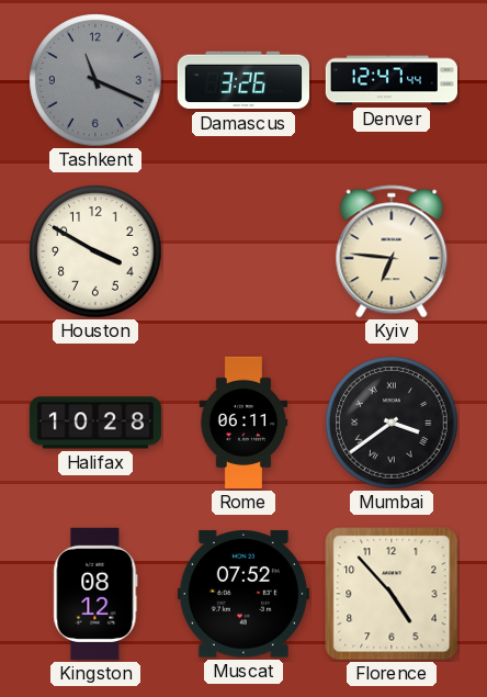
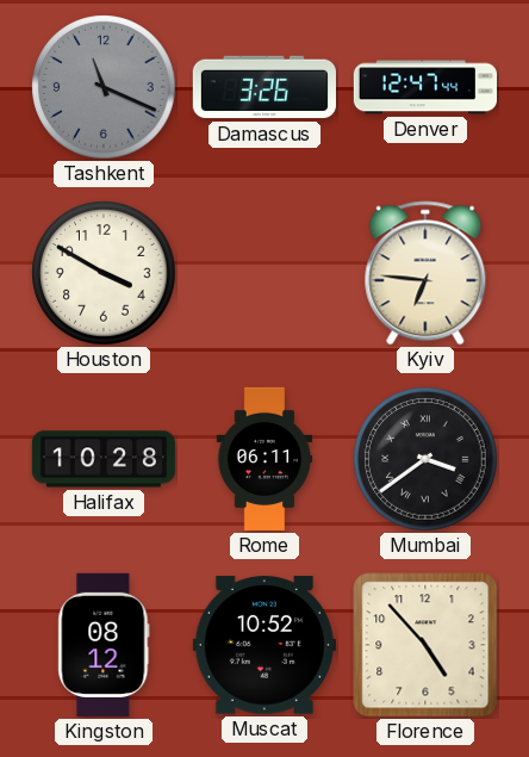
Muscat: 07:52 -> 10:52 (264, 645)
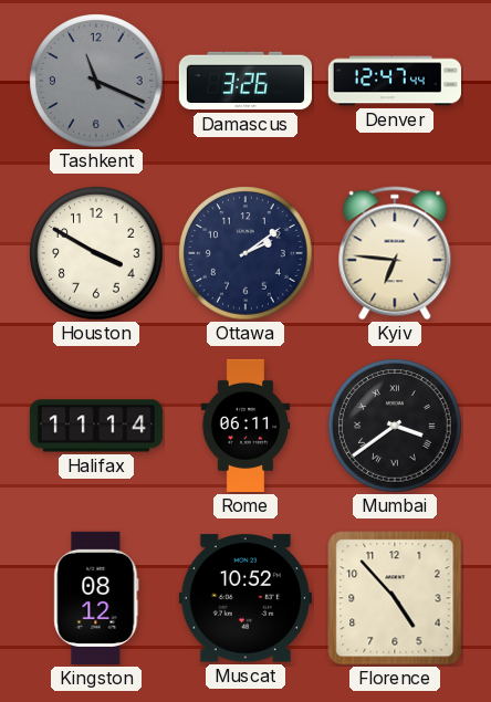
Ottawa: none -> 2:09 (245, 253)
Halifax: 10:28 -> 11:14 (96, 426)
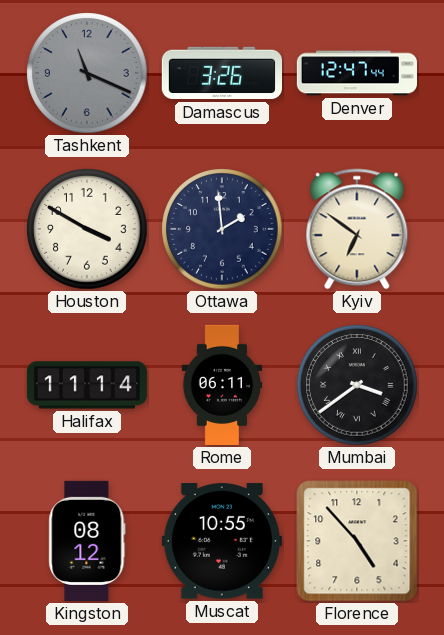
Ottawa: 2:09 -> 1:59 (222, 229)
Kyiv: 6:46 -> 6:51 (357, 229)
Muscat: 10:52 -> 10:55 (222, 541)
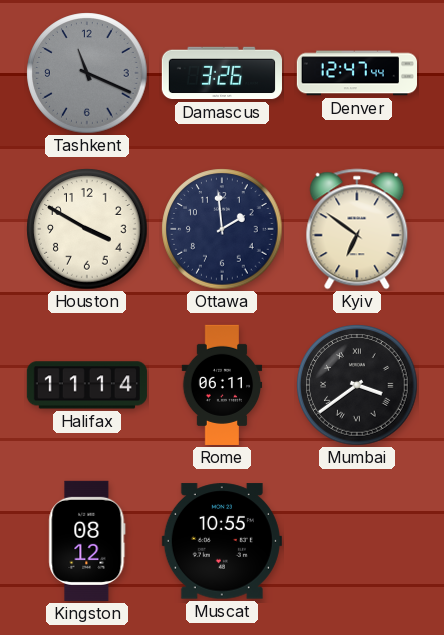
Florence: 4:53 -> none (357, 541)
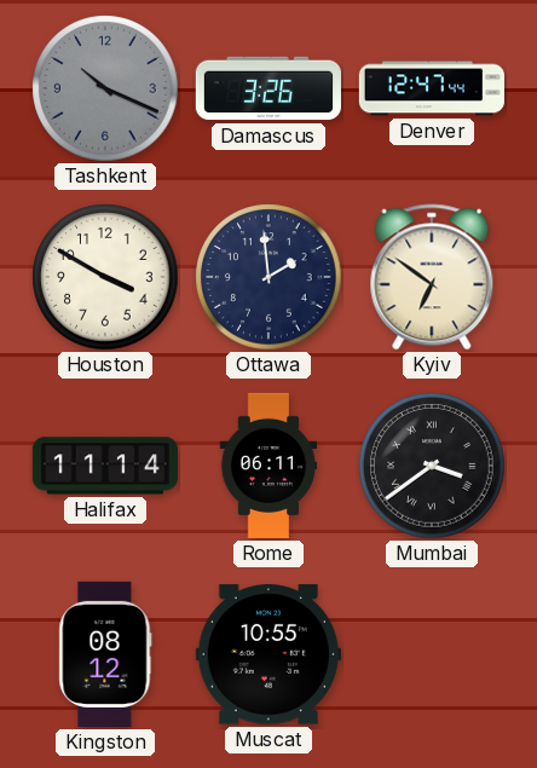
Tashkent: 11:19 -> 10:19 (105, 88)
